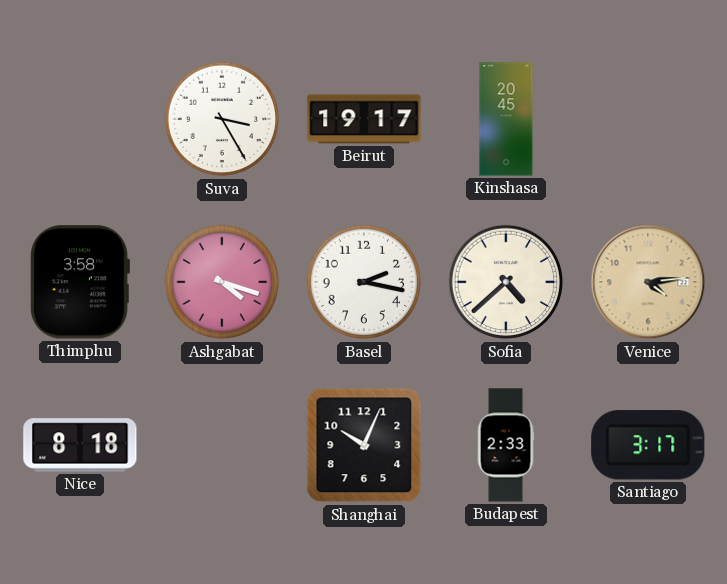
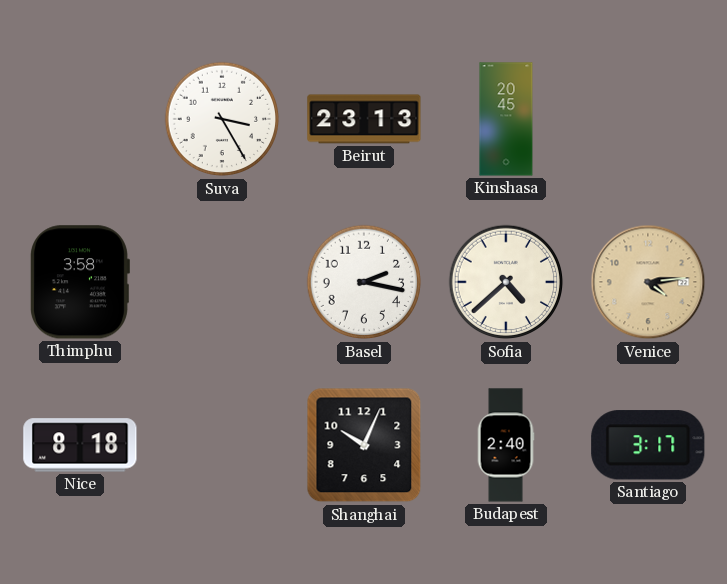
Beirut: 19:17 -> 23:13 (364, 119)
Ashgabat: 4:18 -> none (222, 282)
Budapest: 2:33 -> 2:40 (506, 445)
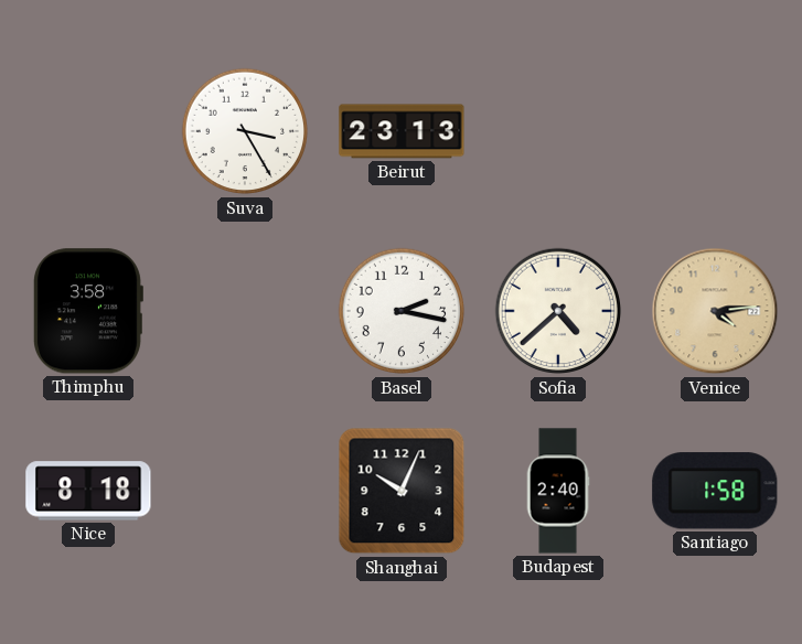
Kinshasa: 20:45 -> none (506, 119)
Santiago: 3:17 -> 1:58 (715, 491)
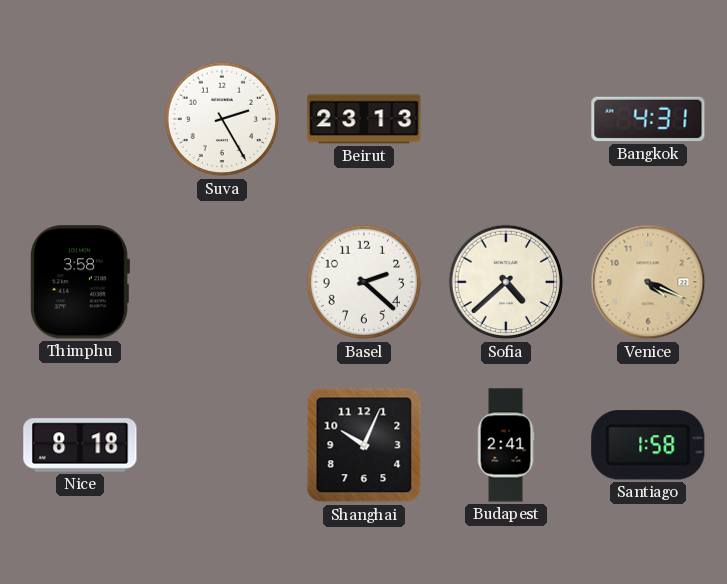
Suva: 3:25 -> 2:25 (222, 119)
Bangkok: none -> 4:31 (648, 119)
Basel: 2:17 -> 2:22 (364, 282)
Venice: 4:14 -> 4:19 (648, 282)
Budapest: 2:40 -> 2:41 (506, 445)
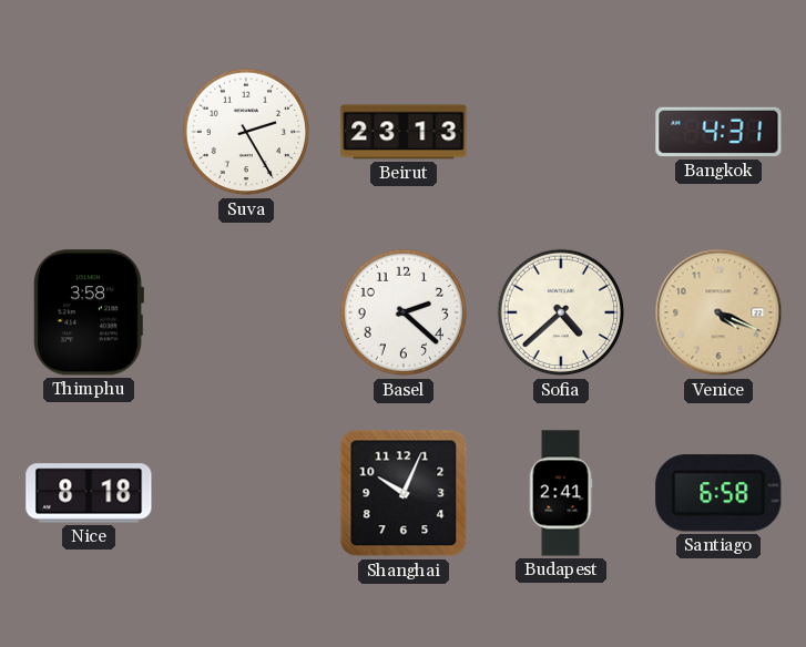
Santiago: 1:58 -> 6:58 (718, 493)
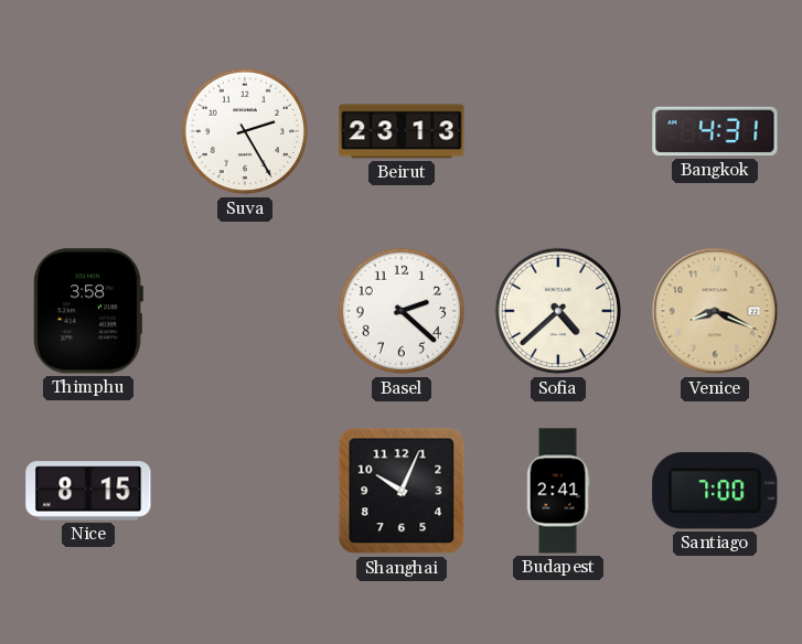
Venice: 4:19 -> 8:19 (715, 311)
Nice: 8:18 -> 8:15 (88, 491)
Santiago: 6:58 -> 7:00 (715, 491)
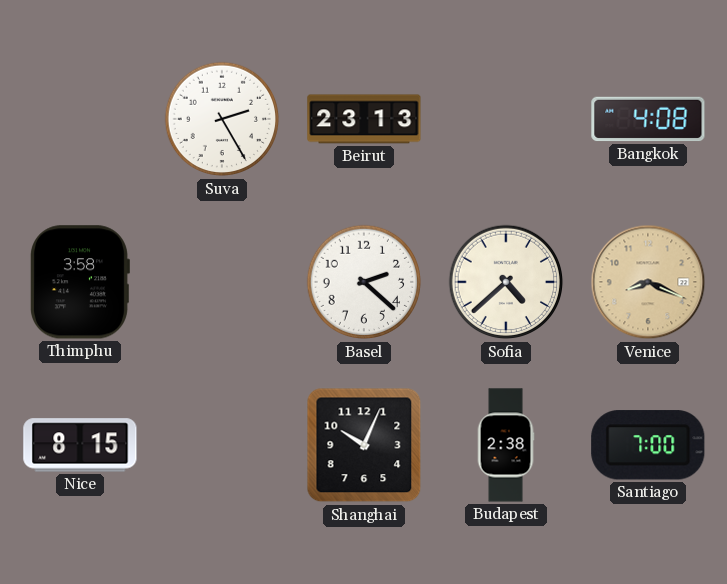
Bangkok: 4:31 -> 4:08 (648, 119)
Budapest: 2:41 -> 2:38 (506, 445)
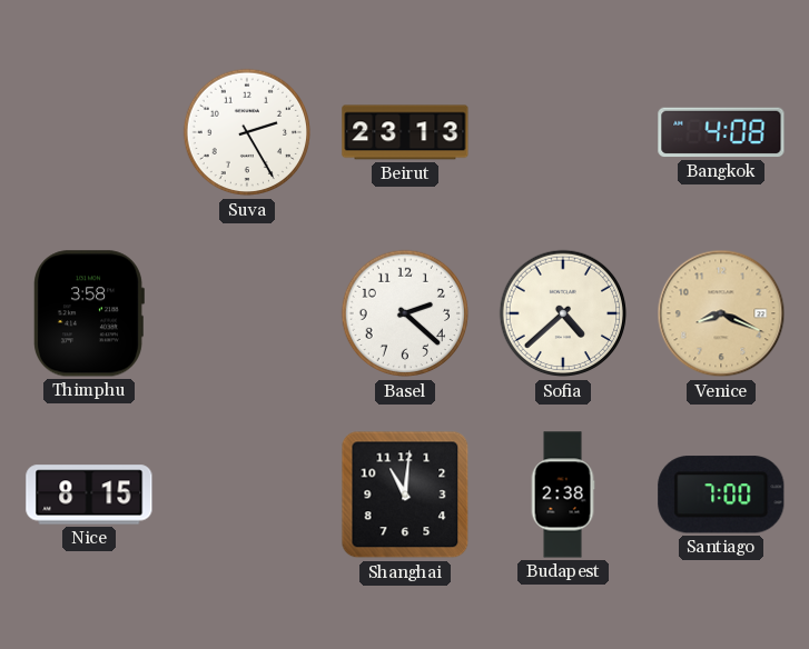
Shanghai: 10:04 -> 11:01 (405, 495)
